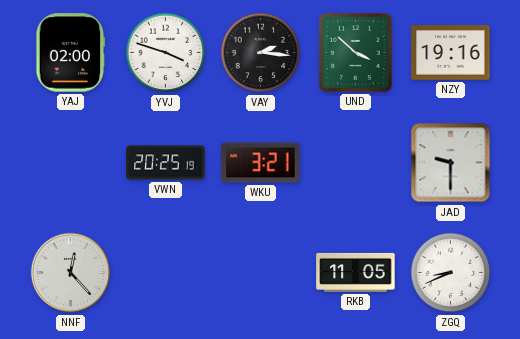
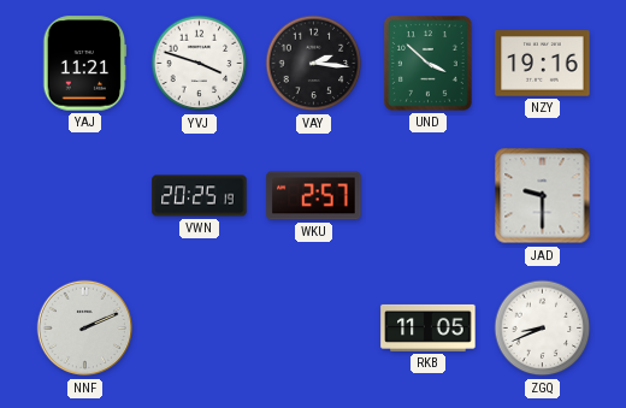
YAJ: 02:00 -> 11:21 (85, 64)
WKU: 3:21 -> 2:57 (314, 196)
NNF: 12:23 -> 2:11 (85, 329)
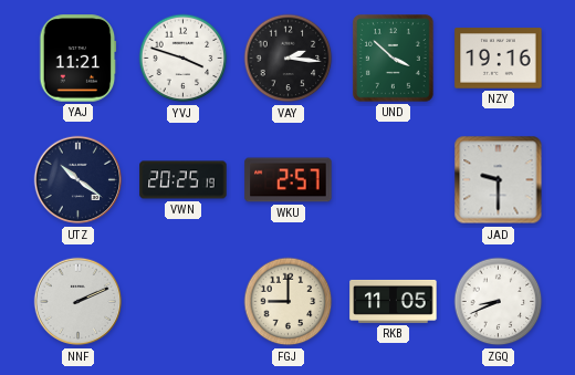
UTZ: none -> 10:21 (79, 180)
FGJ: none -> 9:00 (289, 302)
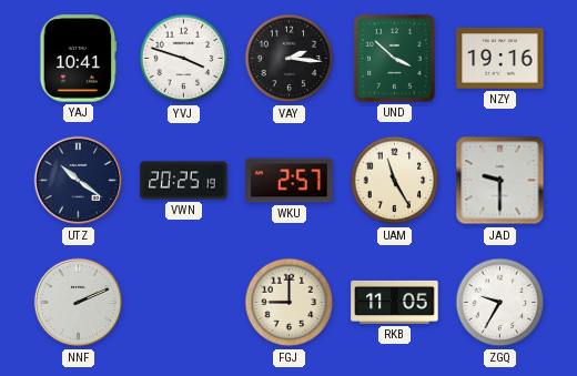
YAJ: 11:21 -> 10:41 (79, 59)
UAM: none -> 11:25 (395, 181)
ZGQ: 8:41 -> 9:35 (500, 303)
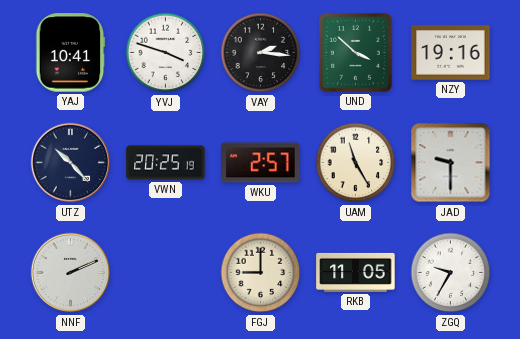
UTZ: 10:21 -> 10:23 (71, 163)
